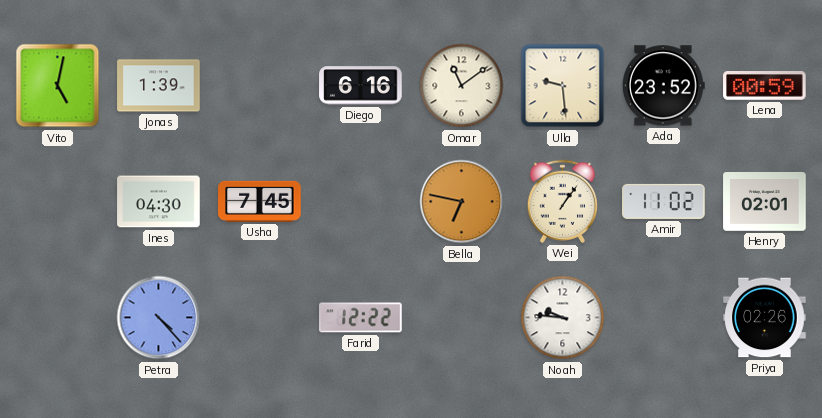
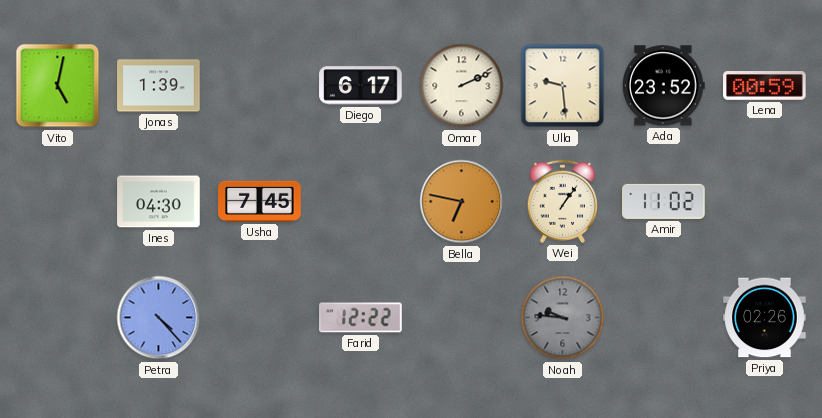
Diego: 6:16 -> 6:17 (361, 86)
Omar: 11:09 -> 2:11 (462, 86)
Henry: 02:01 -> none (765, 202)
Noah dial: white -> grey (563, 318)
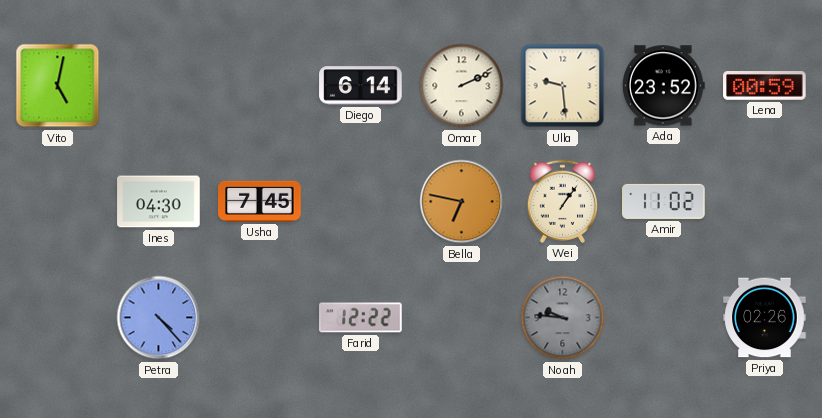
Jonas: 1:39 -> none (159, 86)
Diego: 6:17 -> 6:14 (361, 86)
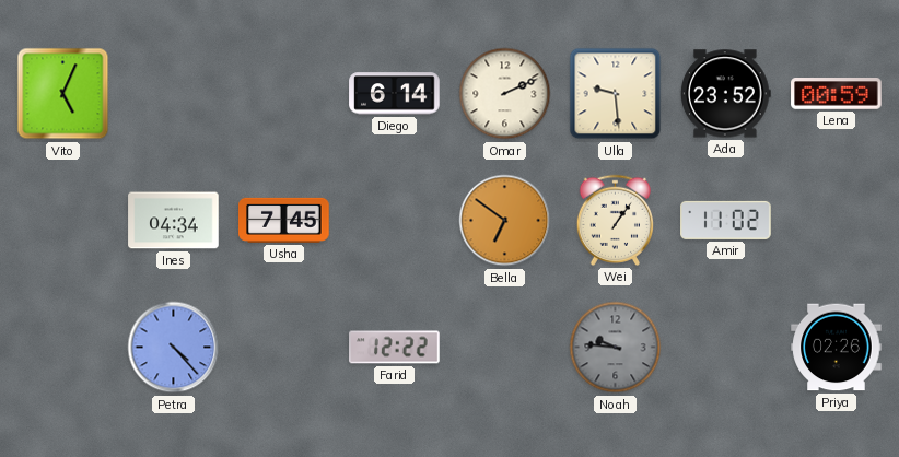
Vito: 5:02 -> 5:04 (63, 94)
Ines: 04:30 -> 04:34 (174, 221)
Bella: 6:47 -> 6:51 (505, 221)
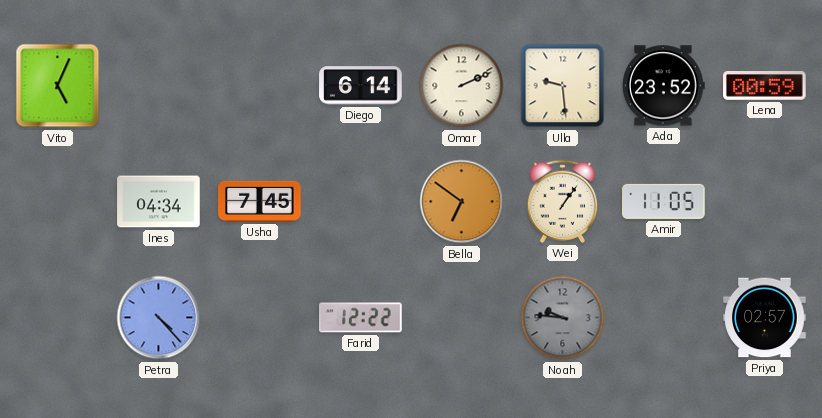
Amir: 11:02 -> 11:05 (664, 201)
Priya: 02:26 -> 02:57 (765, 318)
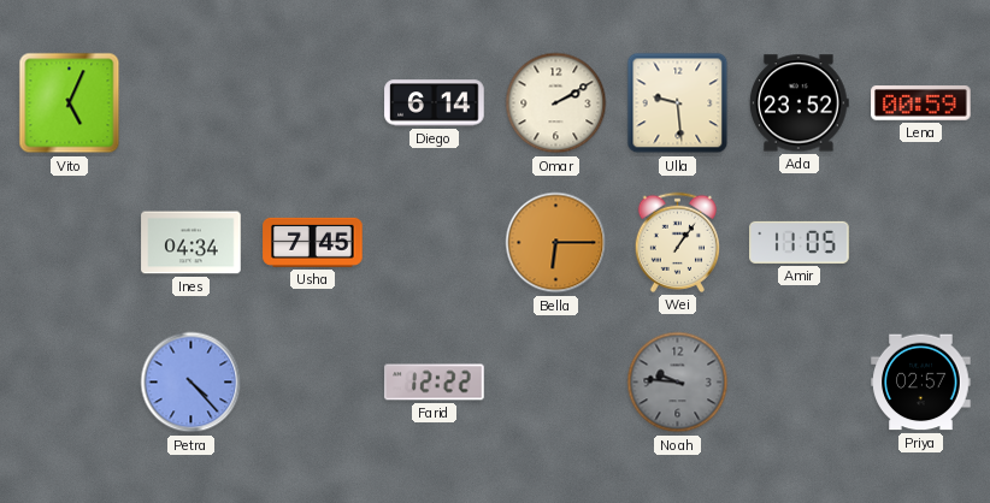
Omar: 2:11 -> 2:10 (556, 103)
Bella: 6:51 -> 6:15 (556, 243)
